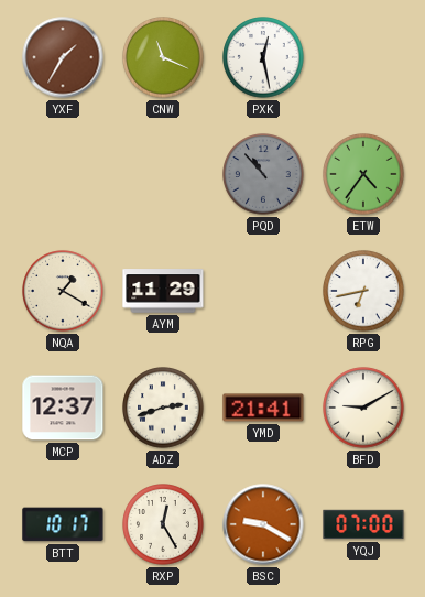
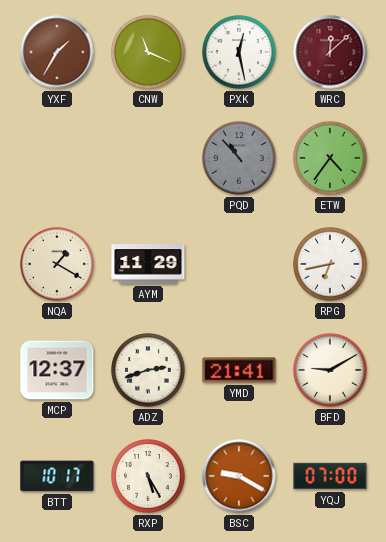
WRC: none -> 12:08 (330, 52)
RXP: 12:25 -> 5:25 (148, 476)
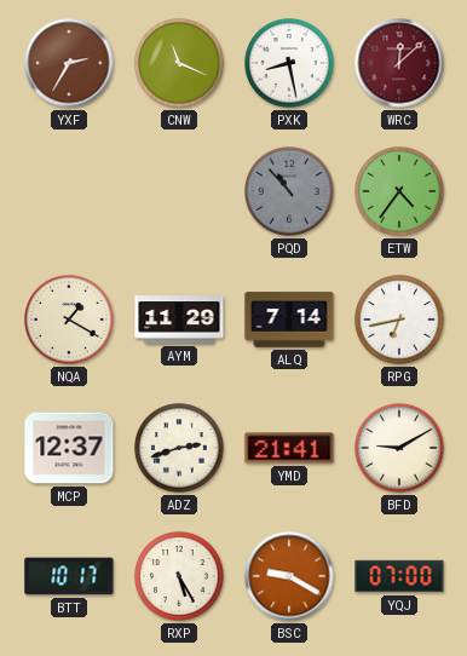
YXF: 1:35 -> 2:35 (69, 63)
PXK: 12:28 -> 8:28 (289, 63)
ALQ: none -> 7:14 (289, 320)
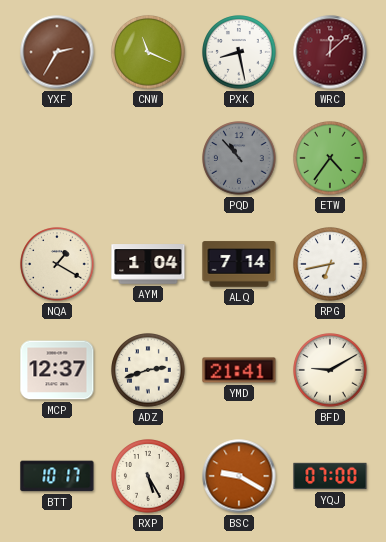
AYM: 11:29 -> 1:04 (148, 264)
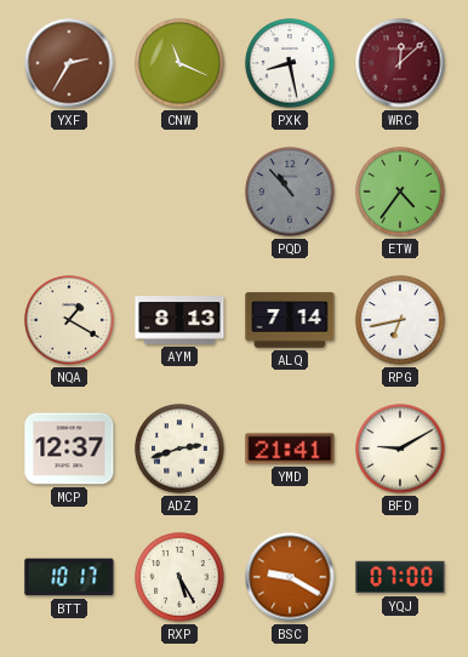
AYM: 1:04 -> 8:13 (179, 320)
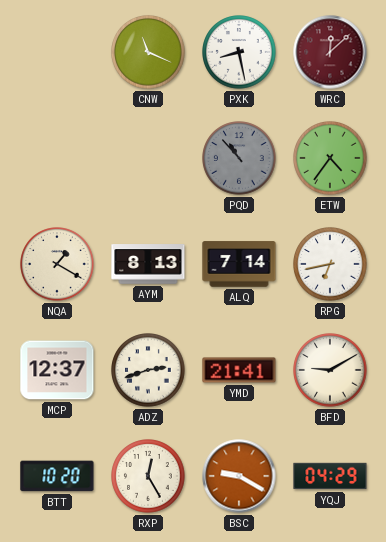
YXF: 2:35 -> none (69, 63)
BTT: 10:17 -> 10:20 (57, 476)
RXP: 5:25 -> 12:25 (148, 476)
YQJ: 07:00 -> 04:29 (330, 476)
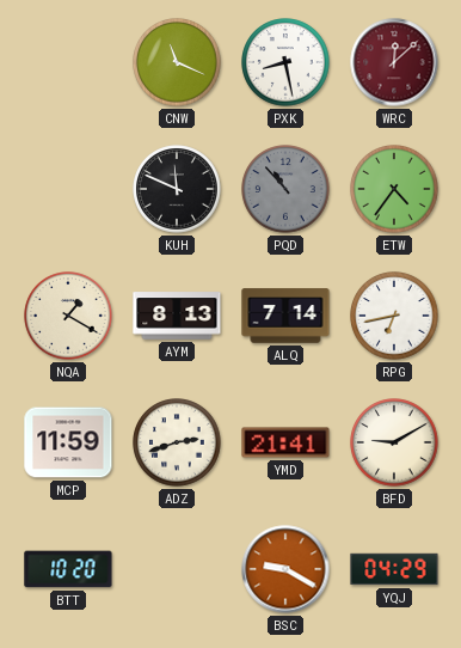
KUH: none -> 11:49 (177, 189)
MCP: 12:37 -> 11:59 (68, 442)
RXP: 12:25 -> none (148, 476)
